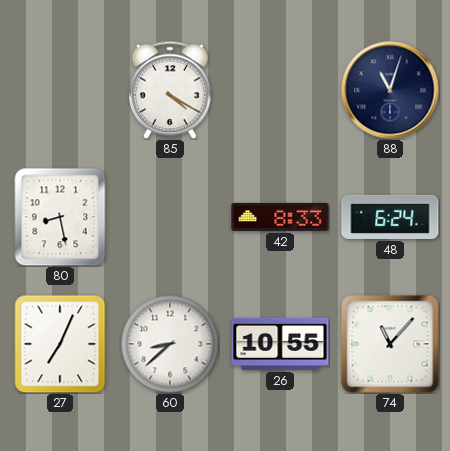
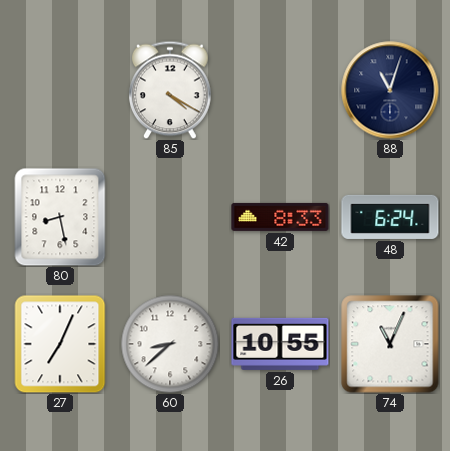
74: 11:07 -> 11:04 (390, 344)
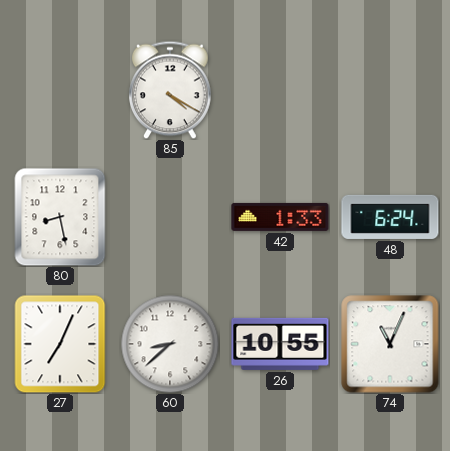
88: 11:03 -> none (390, 90)
42: 8:33 -> 1:33 (280, 217)
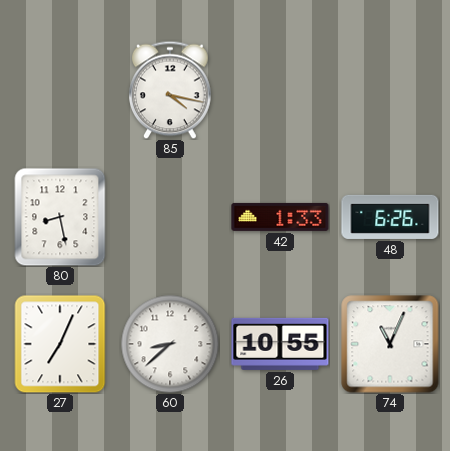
85: 4:20 -> 4:17 (171, 90)
48: 6:24 -> 6:26 (390, 217)
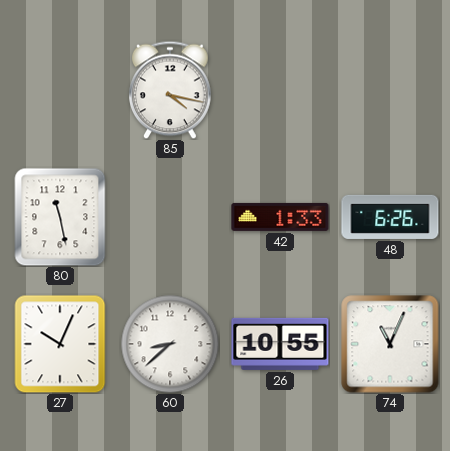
80: 8:28 -> 11:28 (60, 217)
27: 7:04 -> 10:04 (60, 344)
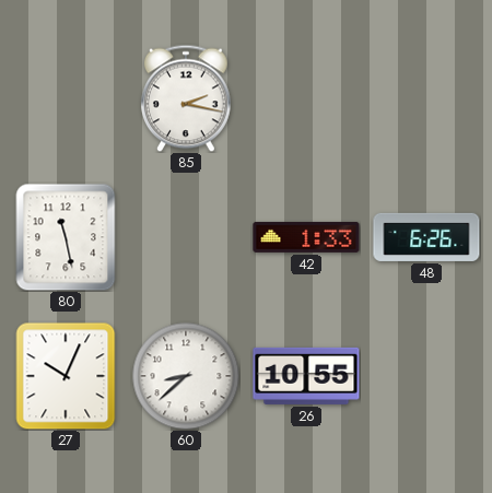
85: 4:17 -> 2:17 (187, 98)
74: 11:04 -> none (390, 344)
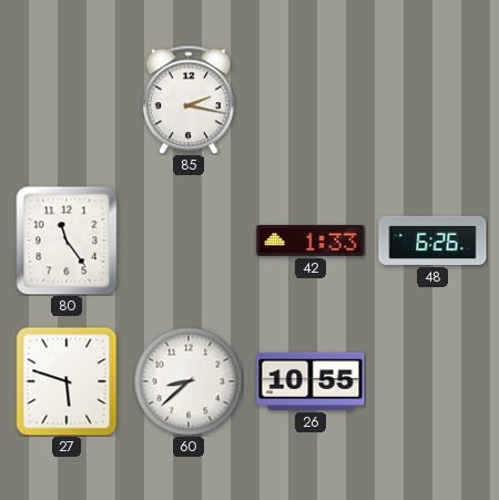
80: 11:28 -> 11:24 (67, 241)
27: 10:04 -> 5:48 (67, 381)
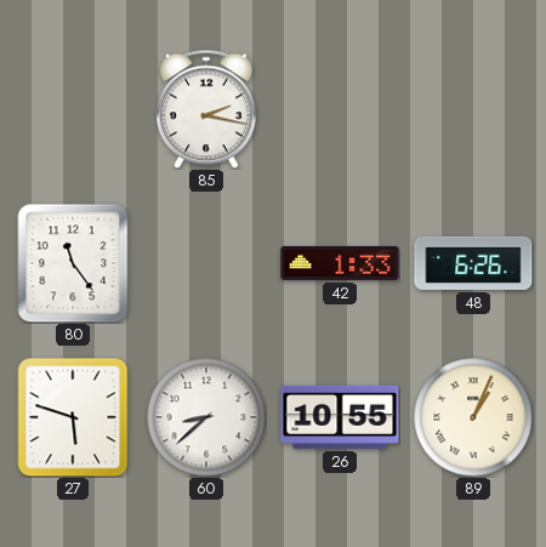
89: none -> 1:04 (473, 417)
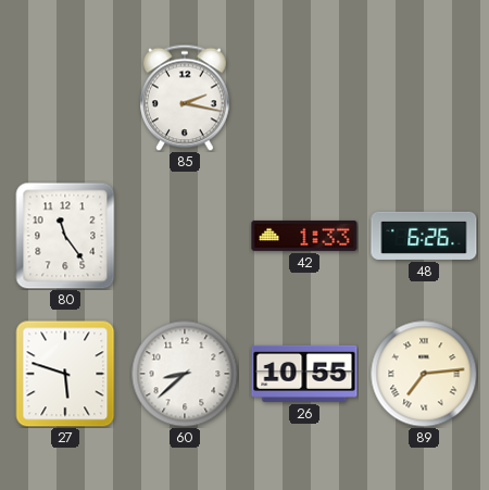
89: 1:04 -> 7:14 (424, 374)
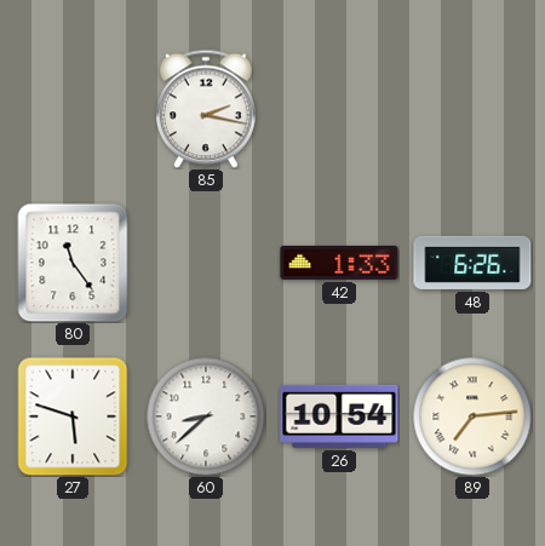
26: 10:55 -> 10:54 (339, 416)
